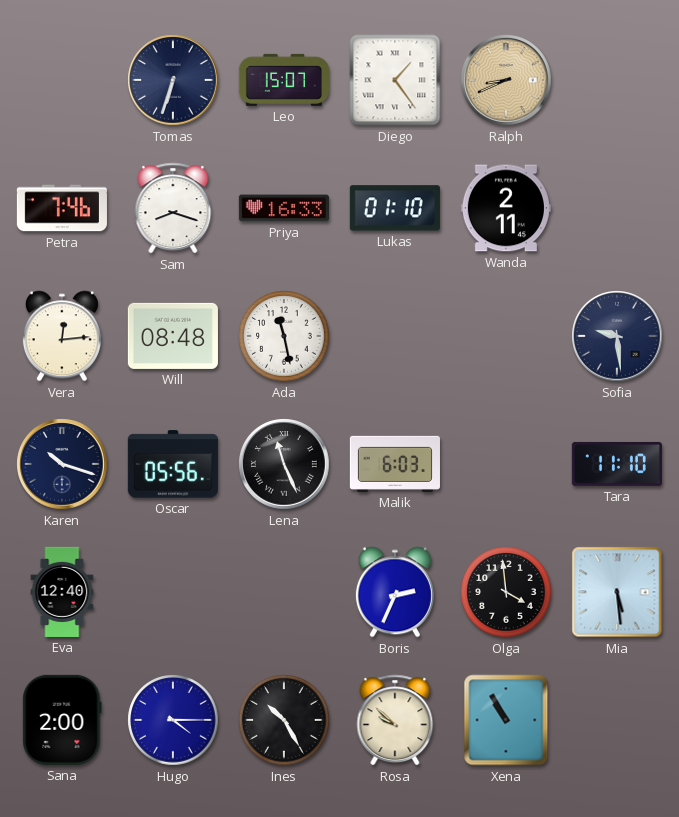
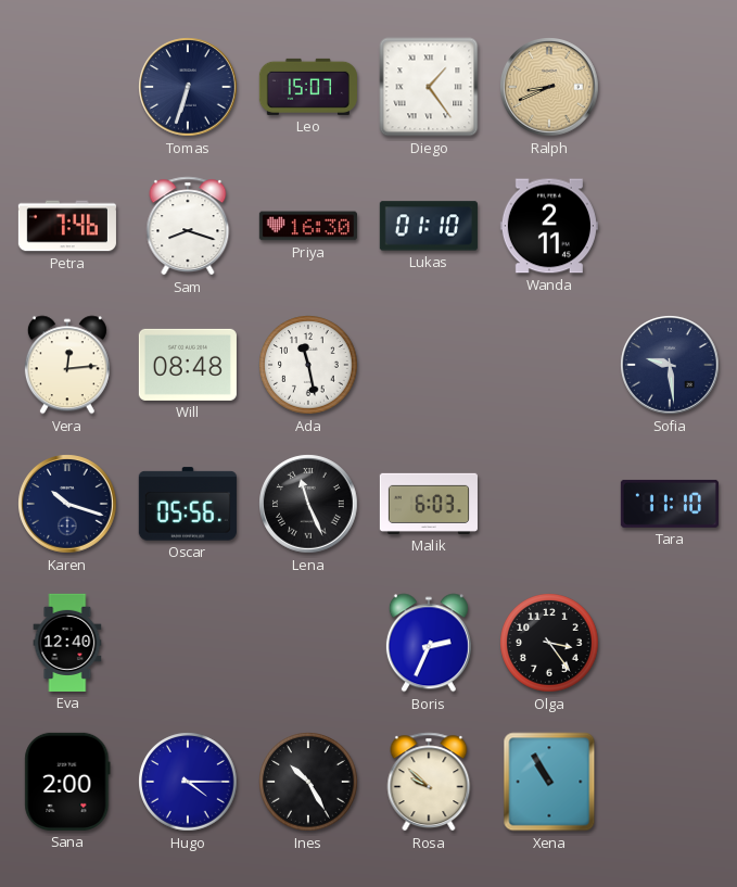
Priya: 16:33 -> 16:30 (308, 226)
Olga: 3:59 -> 3:24 (549, 643)
Mia: 5:29 -> none (617, 592)
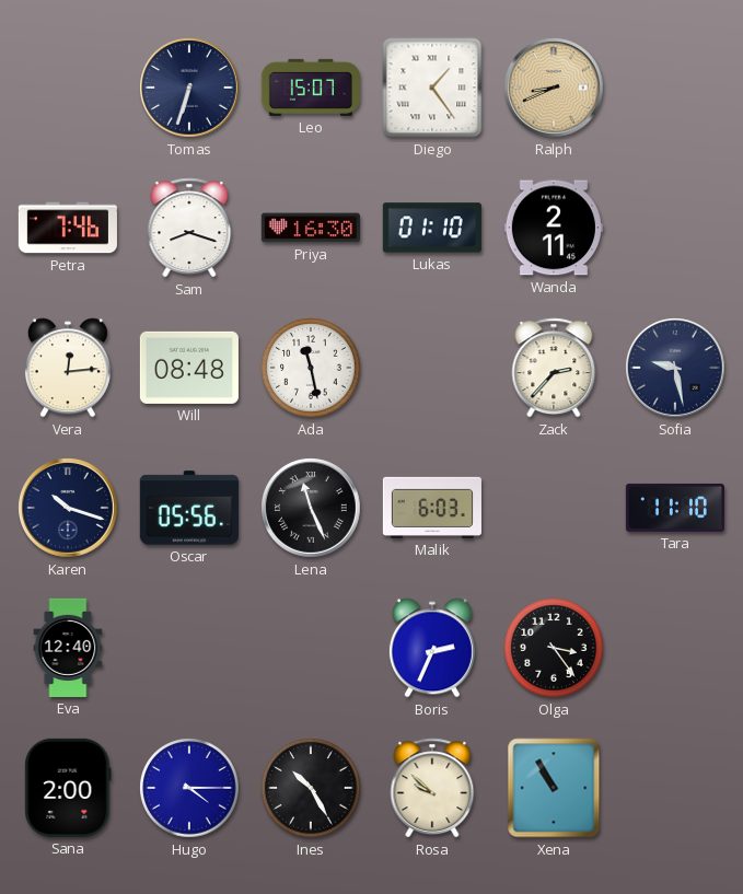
Zack: none -> 2:37 (554, 368)
Sofia: 9:29 -> 9:28 (675, 368)
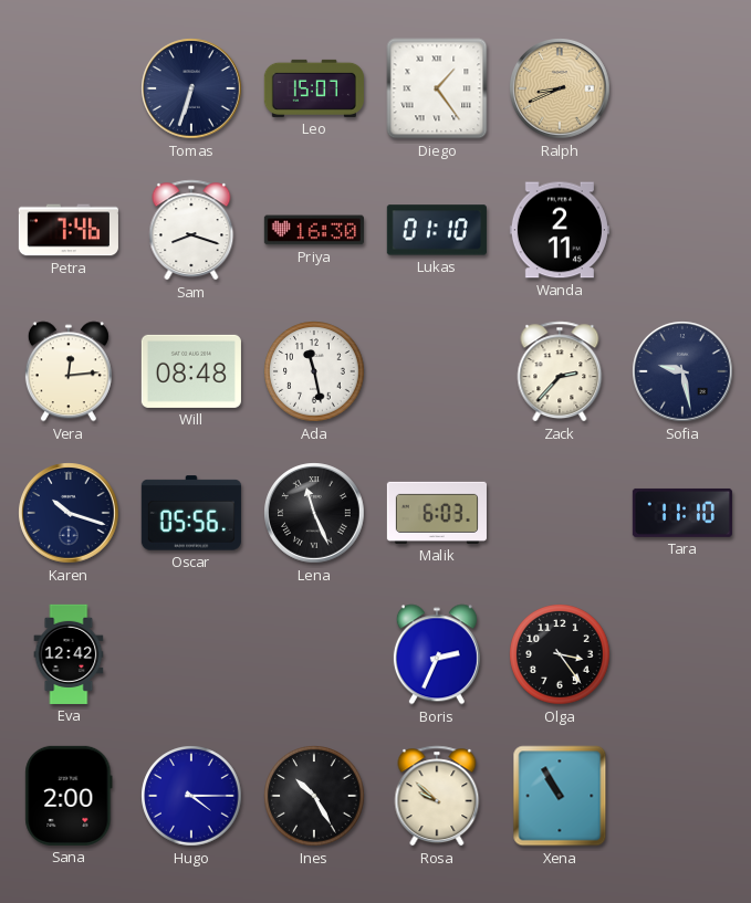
Eva: 12:40 -> 12:42 (69, 654)
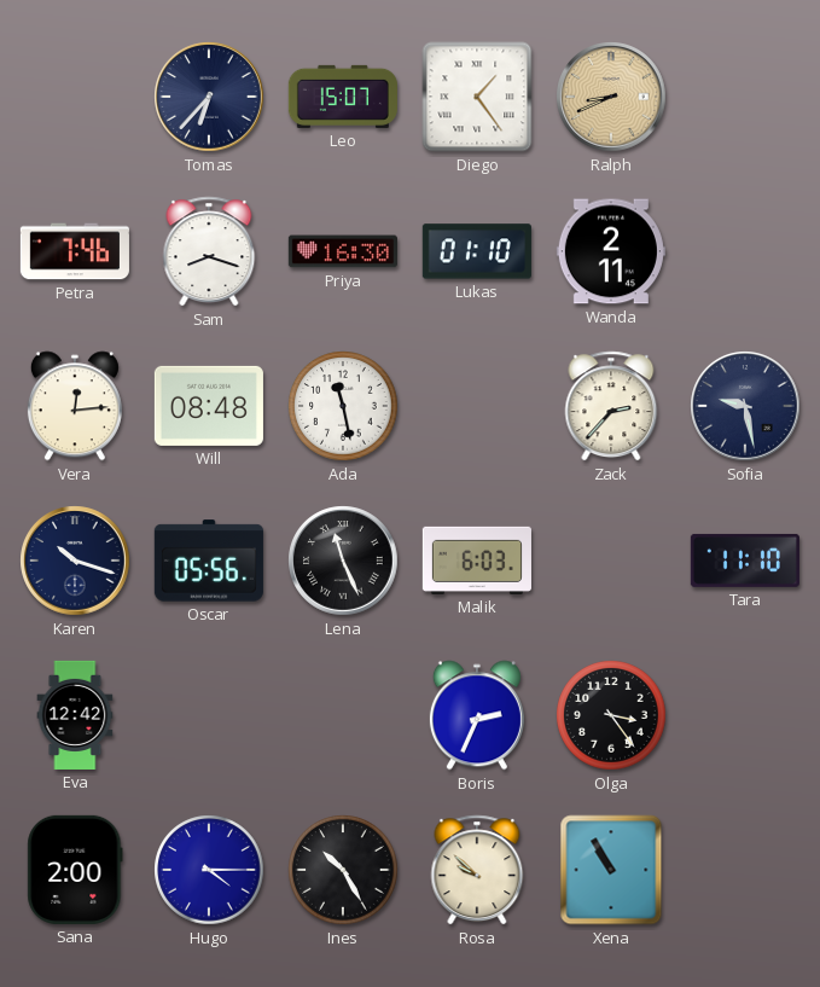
Tomas: 6:33 -> 6:37 (209, 97)
